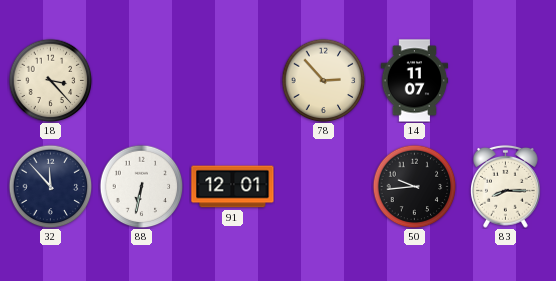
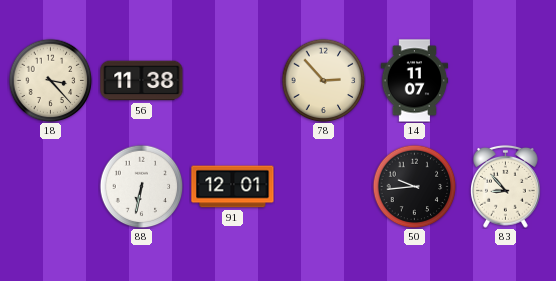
56: none -> 11:38 (142, 81)
32: 11:53 -> none (50, 186)
83: 8:15 -> 8:53 (506, 186)
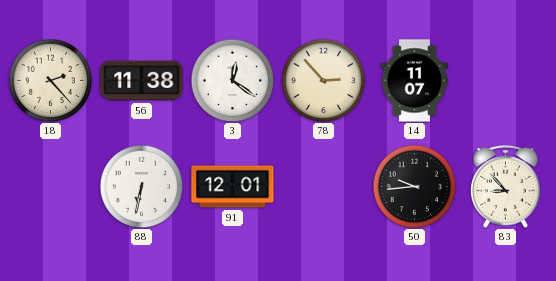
18: 3:23 -> 2:23 (50, 80)
3: none -> 12:21 (232, 80)
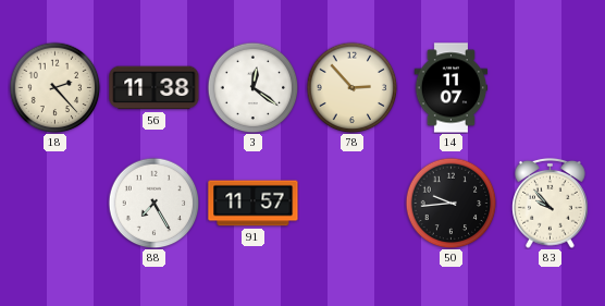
88: 6:32 -> 7:25 (153, 203)
91: 12:01 -> 11:57 (254, 204)
83: 8:53 -> 9:53 (551, 203)
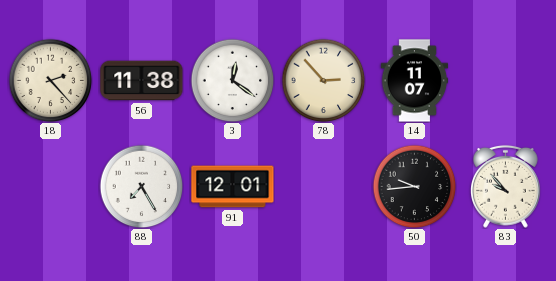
91: 11:57 -> 12:01 (233, 187)
